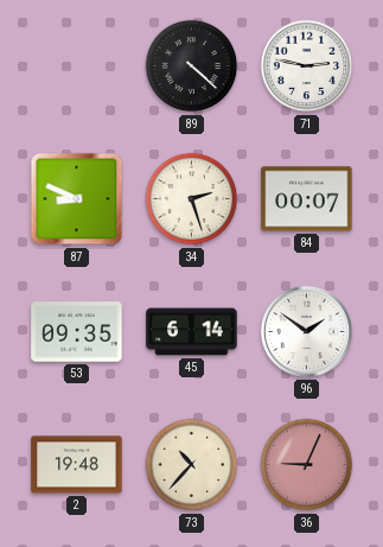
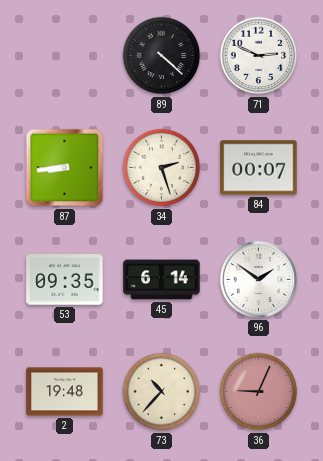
71: 2:47 -> 2:49 (259, 56)
87: 8:49 -> 8:44 (65, 168)
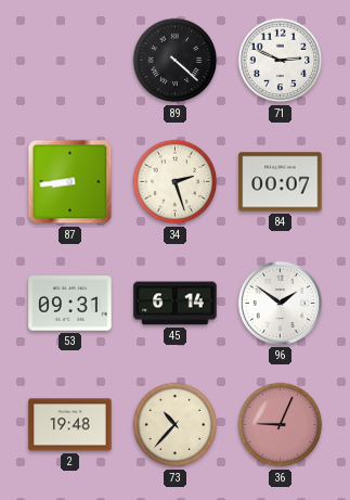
53: 09:35 -> 09:31 (70, 304)
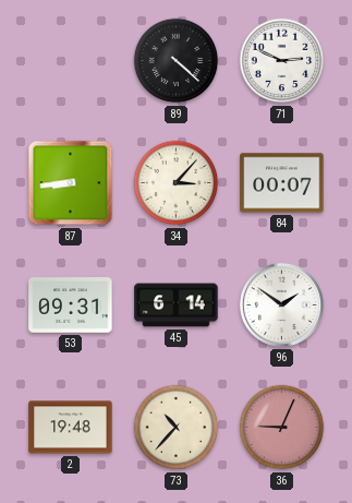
34: 2:27 -> 3:07 (177, 183)
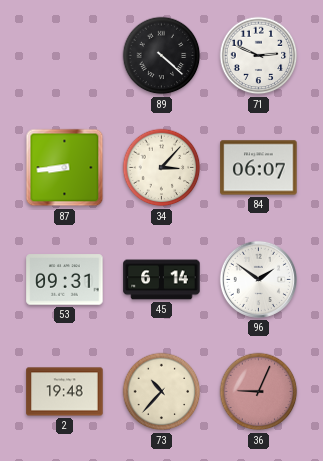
84: 00:07 -> 06:07 (259, 168)
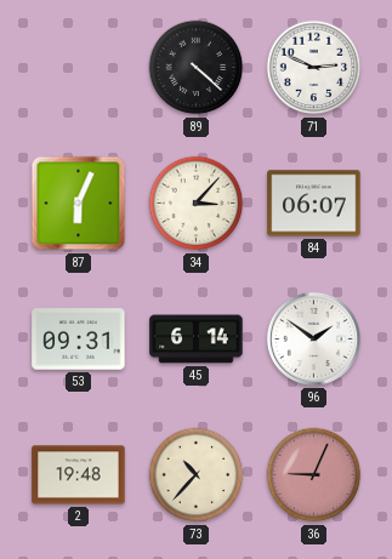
87: 8:44 -> 6:04 (79, 204)
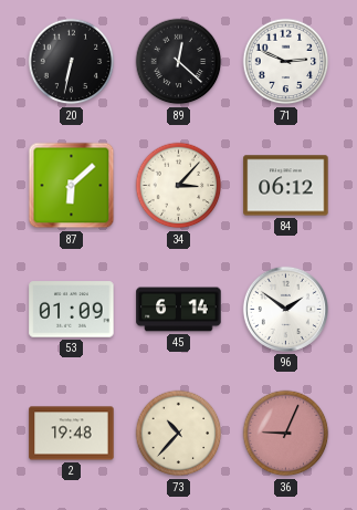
20: none -> 6:32 (72, 62)
89: 4:22 -> 12:22 (179, 62)
87: 6:04 -> 6:08 (72, 186)
84: 06:07 -> 06:12 (286, 186)
53: 09:31 -> 01:09 (72, 310)
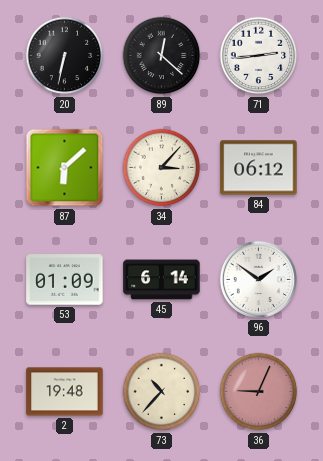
71: 2:49 -> 2:44 (259, 56)
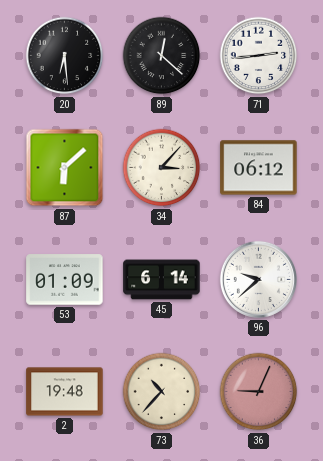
20: 6:32 -> 6:29 (65, 56)
96: 1:51 -> 9:38 (258, 279)
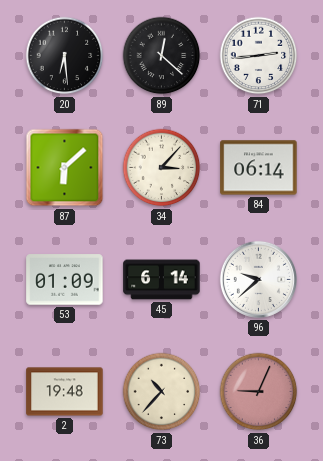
84: 06:12 -> 06:14 (259, 168)
